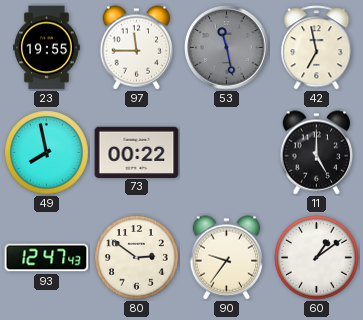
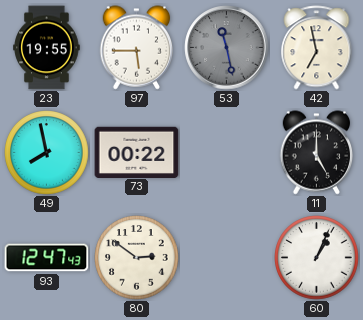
97: 11:45 -> 5:45 (137, 48)
90: 9:36 -> none (227, 258)
60: 1:09 -> 1:04 (317, 258)
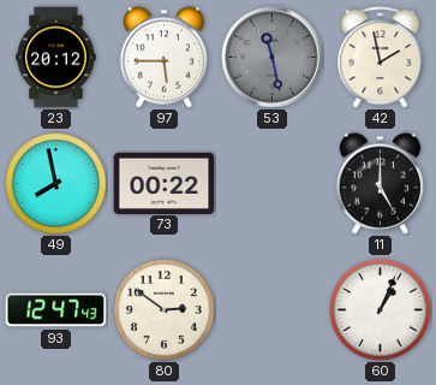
23: 19:55 -> 20:12 (56, 58)
42: 6:58 -> 1:58 (381, 58)
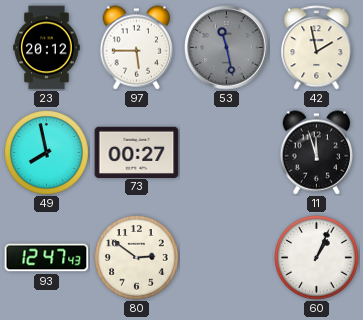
73: 00:22 -> 00:27 (137, 152)
11: 5:00 -> 11:57 (317, 153)
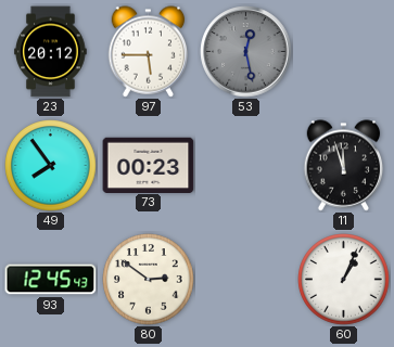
53: 11:28 -> 12:28 (246, 52)
42: 1:58 -> none (317, 48)
49: 7:58 -> 7:54 (51, 166)
73: 00:27 -> 00:23 (149, 165)
93: 12:47 -> 12:45 (51, 280)
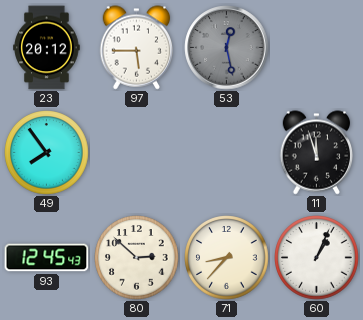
73: 00:23 -> none (149, 165)
80: 2:51 -> 2:52 (137, 258)
71: none -> 8:37 (227, 258)
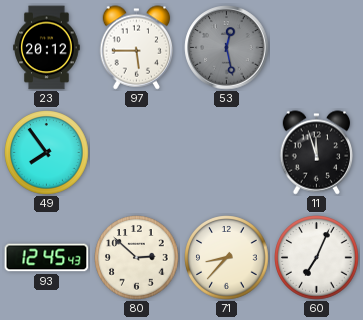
60: 1:04 -> 7:04 (317, 258)
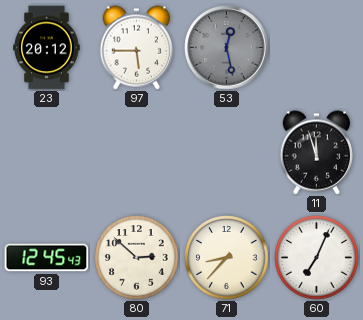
49: 7:54 -> none (47, 153)
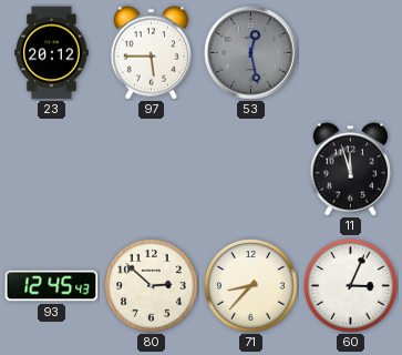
60: 7:04 -> 3:04 (351, 286)
